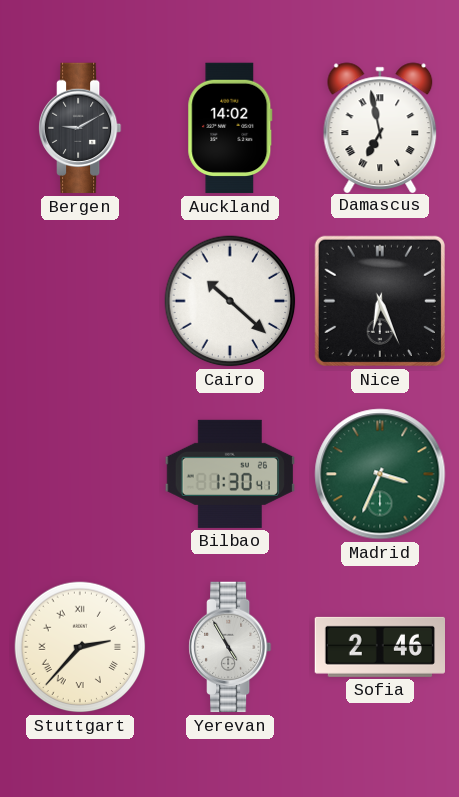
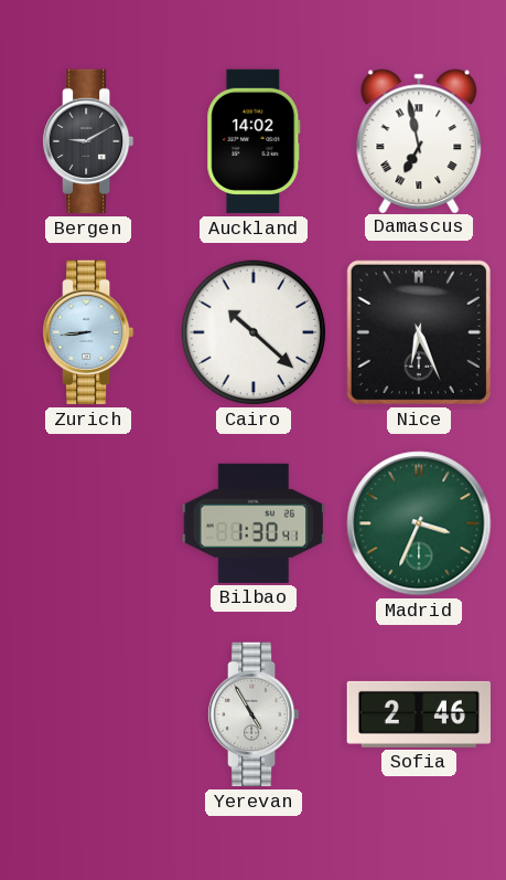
Zurich: none -> 8:44 (89, 332)
Stuttgart: 2:37 -> none (80, 647)
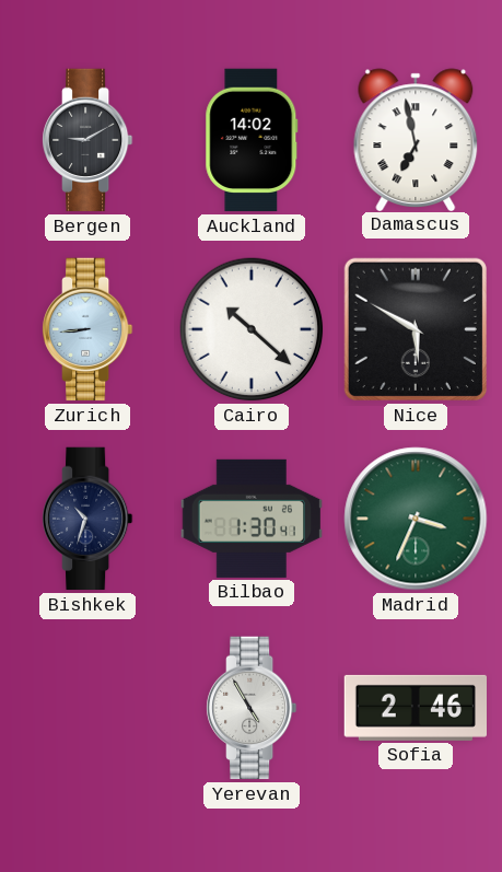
Nice: 6:26 -> 5:50 (416, 329)
Bishkek: none -> 10:33 (89, 519)
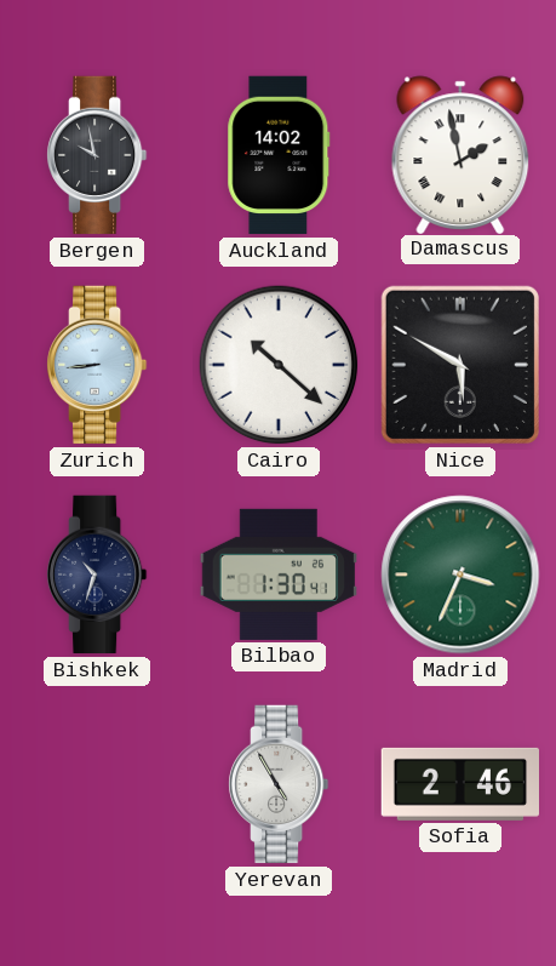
Bergen: 9:10 -> 9:58 (98, 155)
Damascus: 6:58 -> 1:58 (460, 154)
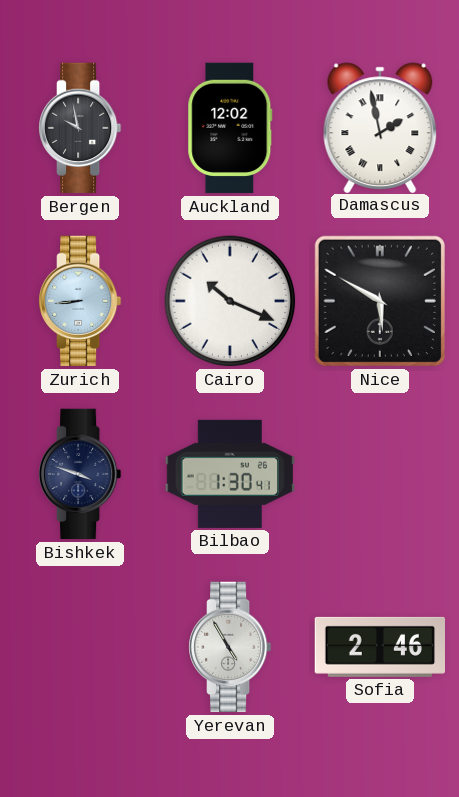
Auckland: 14:02 -> 12:02 (230, 128)
Cairo: 10:22 -> 10:19 (230, 301)
Bishkek: 10:33 -> 3:48 (81, 474)
Madrid: 3:34 -> none (460, 575)
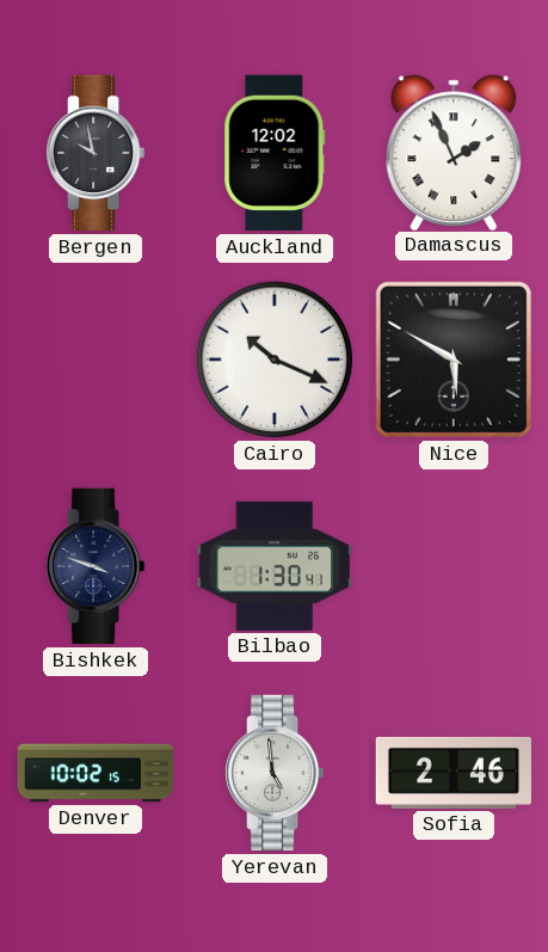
Damascus: 1:58 -> 1:56 (454, 152)
Zurich: 8:44 -> none (81, 301)
Denver: none -> 10:02 (96, 773)
Yerevan: 4:55 -> 4:59 (276, 773)
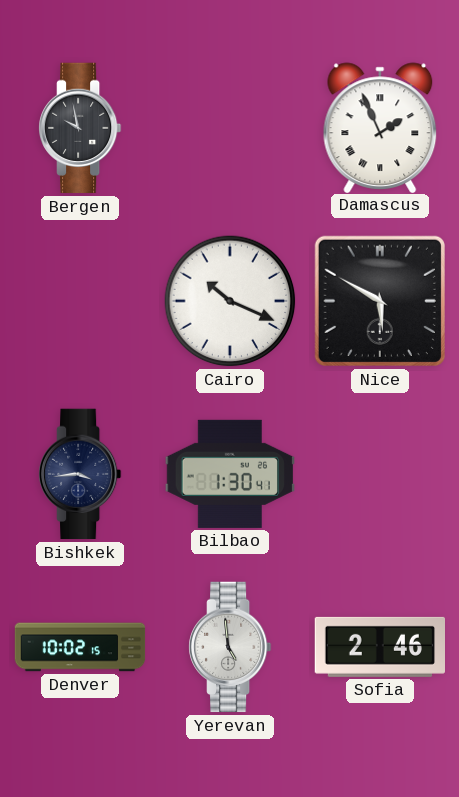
Auckland: 12:02 -> none (275, 153)
Bishkek: 3:48 -> 3:44 (81, 474)
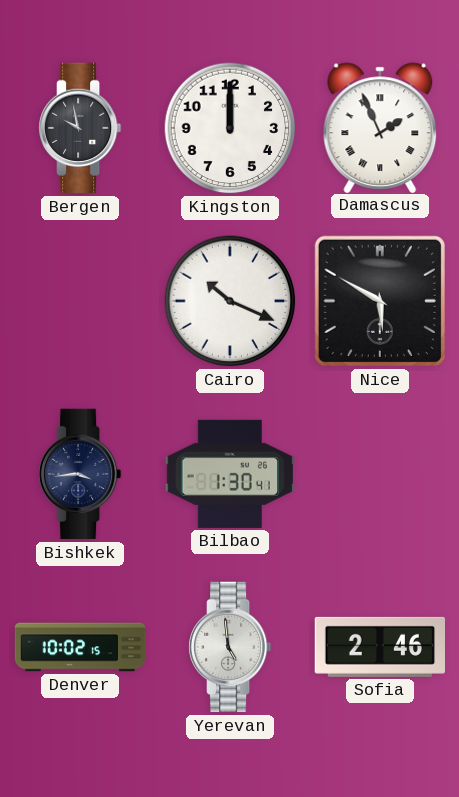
Kingston: none -> 12:00 (230, 128)
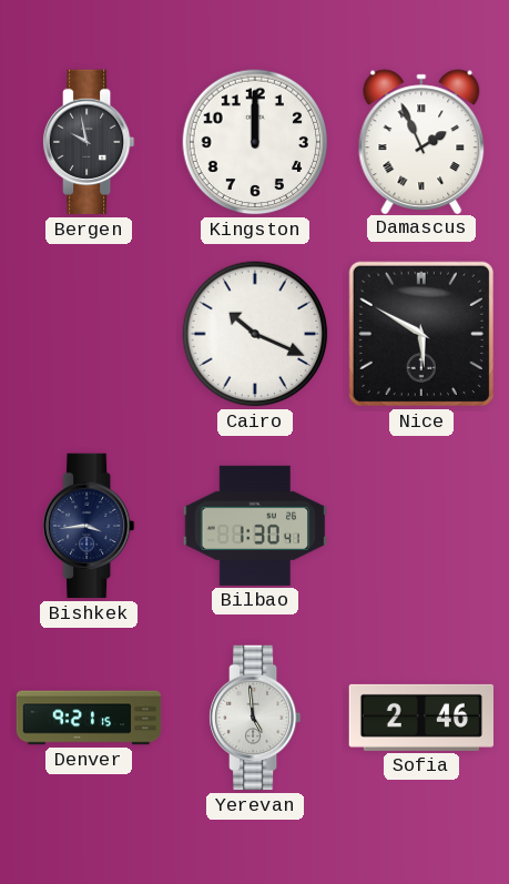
Denver: 10:02 -> 9:21 (89, 718)
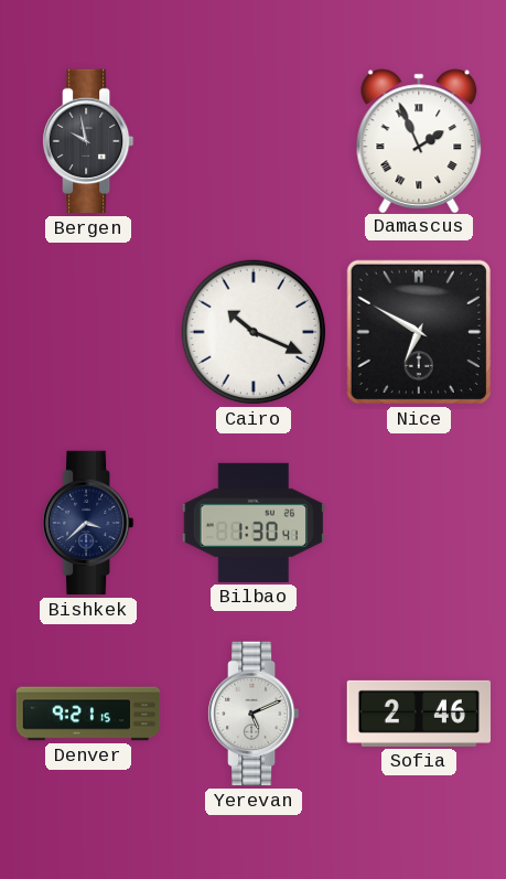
Kingston: 12:00 -> none (255, 142)
Nice: 5:50 -> 6:50 (419, 332)
Bishkek: 3:44 -> 3:38 (89, 523)
Yerevan: 4:59 -> 5:11 (255, 714)
